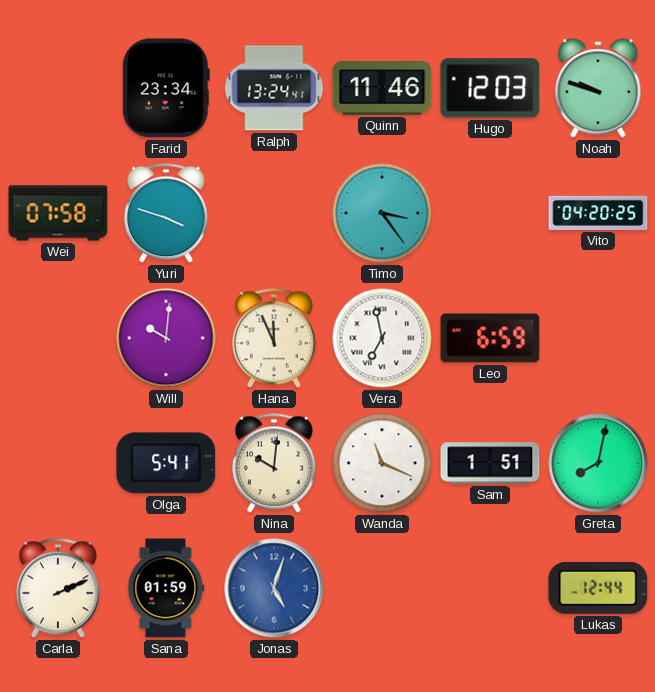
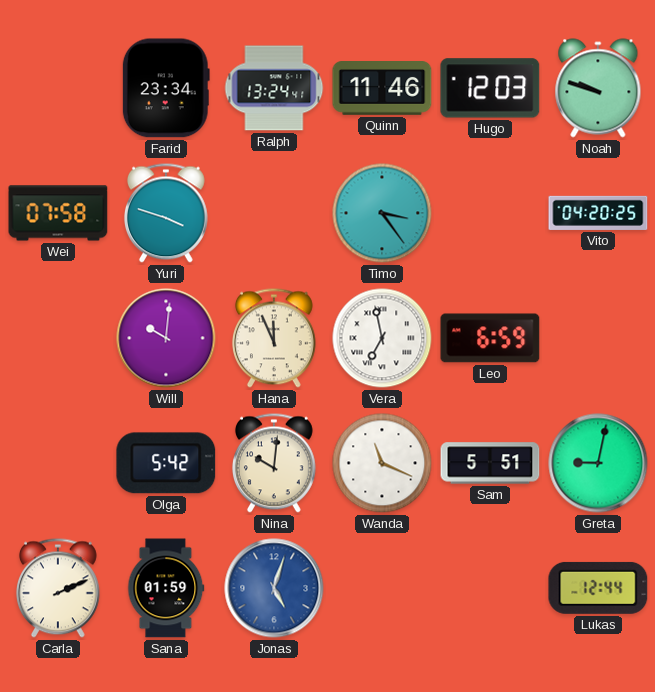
Olga: 5:41 -> 5:42 (166, 463)
Sam: 1:51 -> 5:51 (490, 463)
Greta: 8:02 -> 9:02 (598, 463)
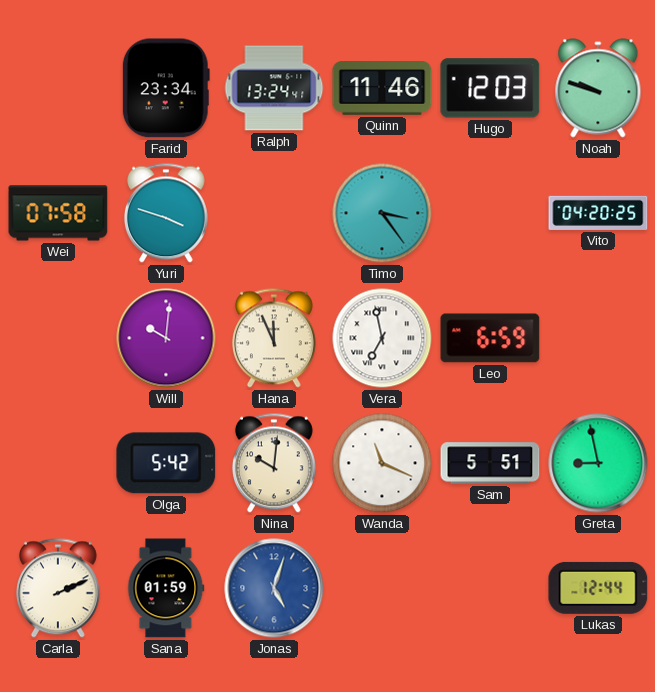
Greta: 9:02 -> 8:58 (598, 463)
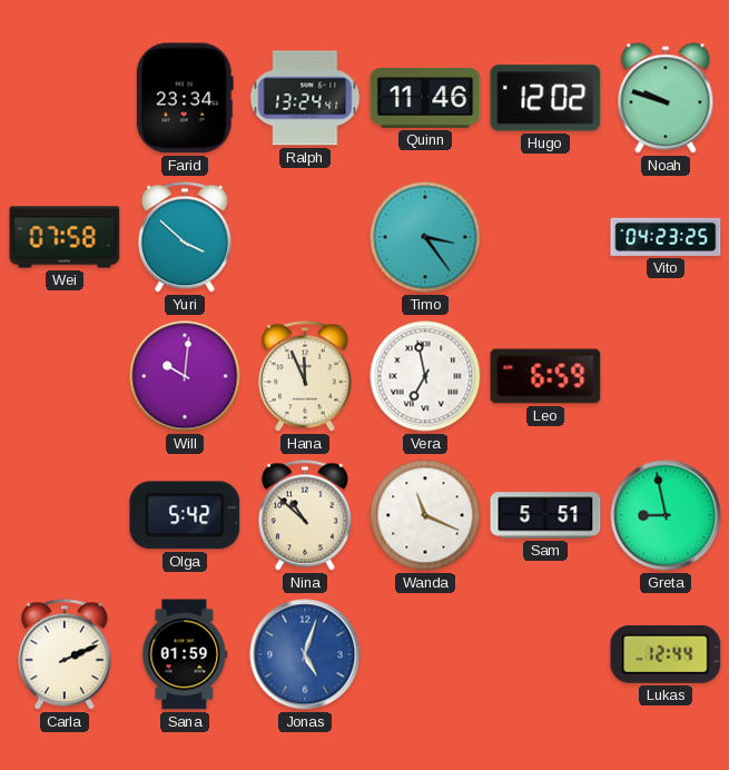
Hugo: 12:03 -> 12:02 (545, 98)
Yuri: 3:48 -> 3:52 (185, 237)
Vito: 04:20 -> 04:23 (666, 237)
Nina: 10:01 -> 10:52 (305, 515)
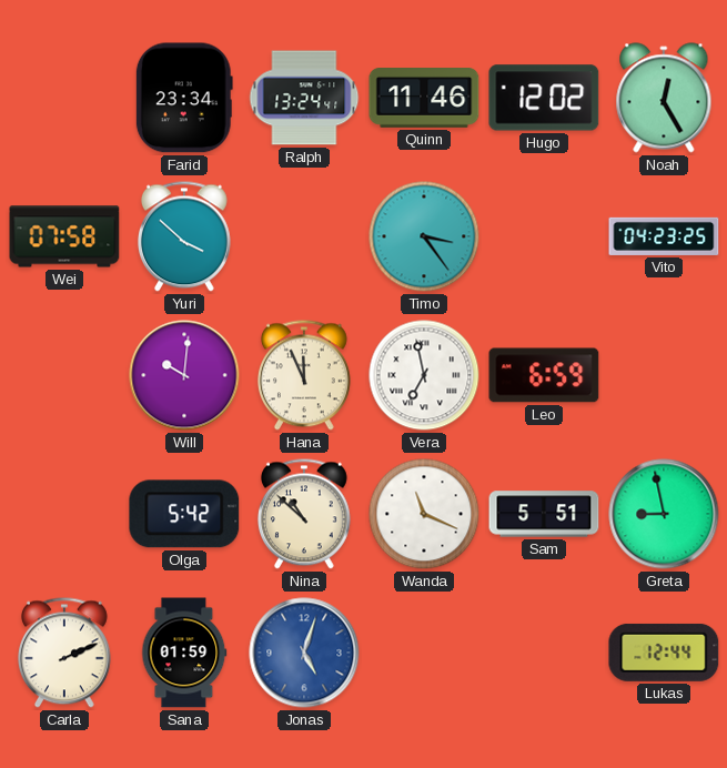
Noah: 9:48 -> 12:25 (664, 98)
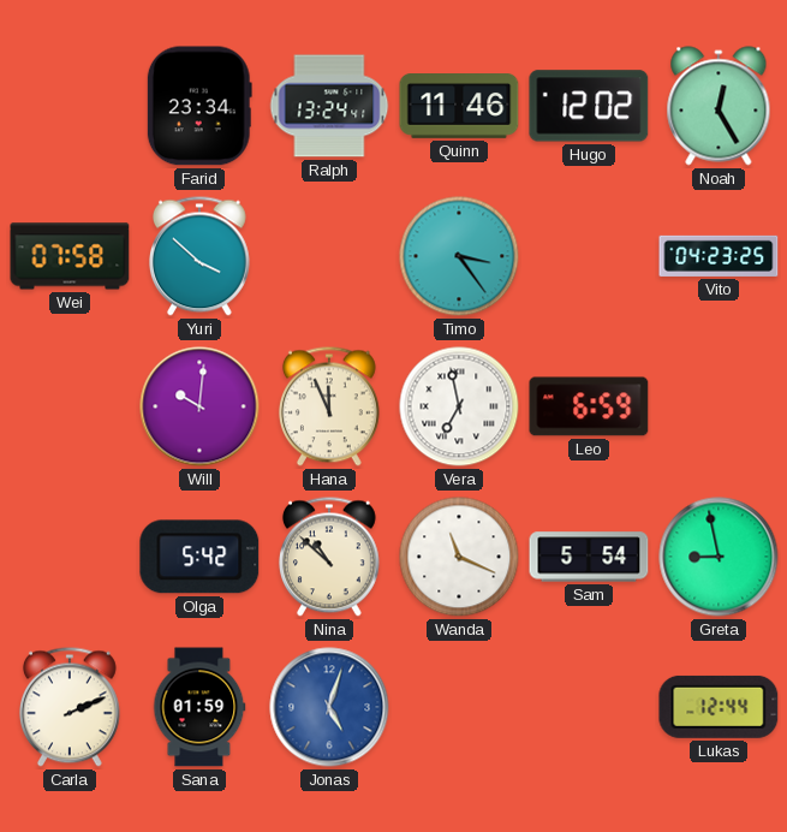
Sam: 5:51 -> 5:54 (589, 557)
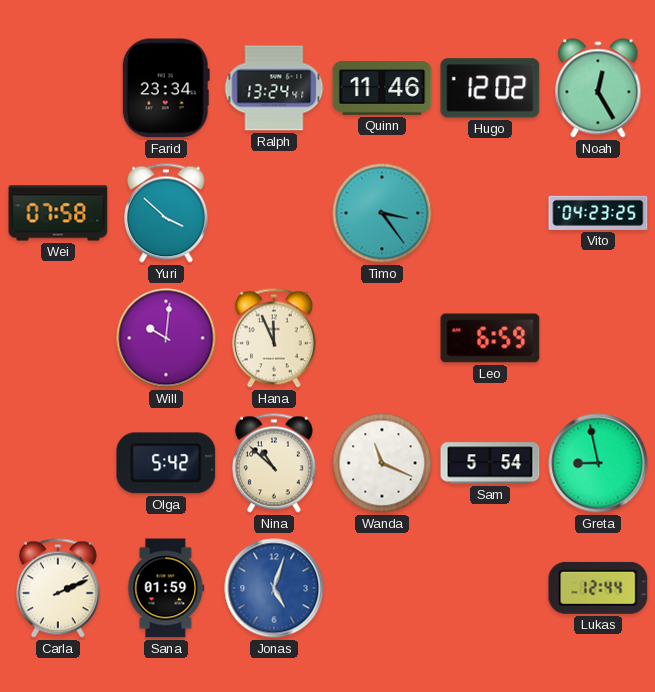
Vera: 6:58 -> none (459, 406)
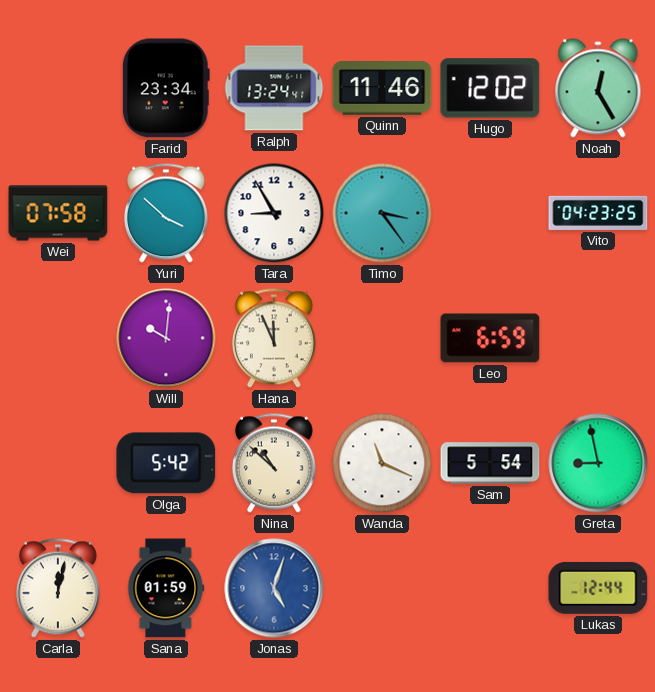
Tara: none -> 8:55 (274, 213)
Carla: 2:11 -> 12:02 (58, 588)
